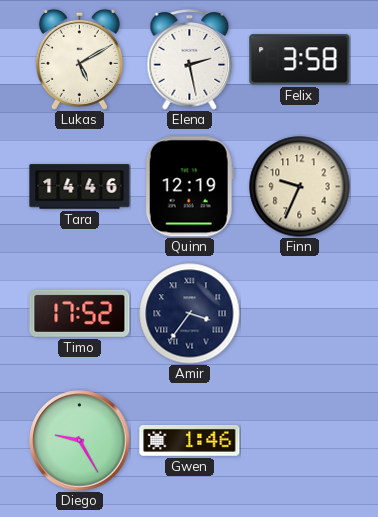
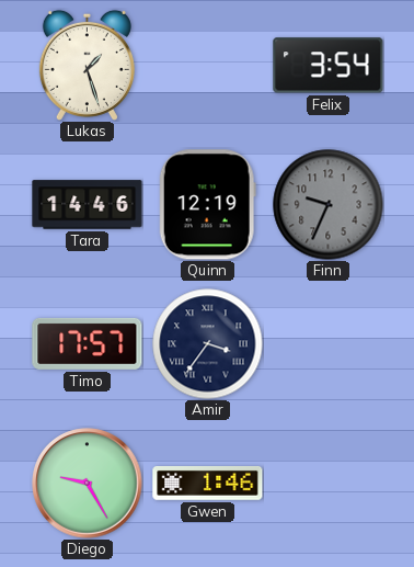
Lukas: 5:10 -> 1:27 (87, 65)
Elena: 2:28 -> none (190, 60)
Felix: 3:58 -> 3:54 (329, 66)
Finn dial: cream -> grey (329, 205)
Timo: 17:52 -> 17:57 (88, 343)
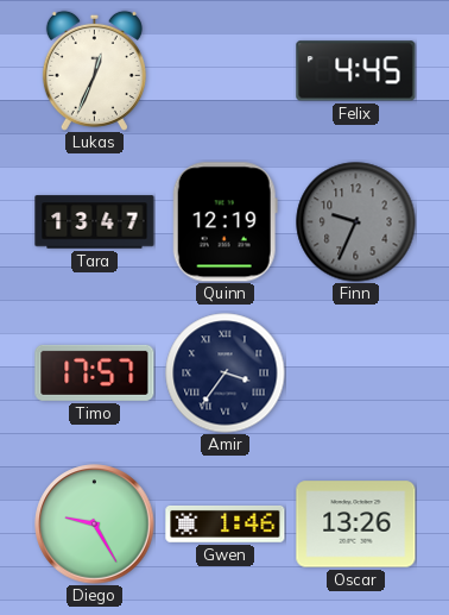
Lukas: 1:27 -> 12:34 (94, 70)
Felix: 3:54 -> 4:45 (356, 71)
Tara: 14:46 -> 13:47 (95, 222)
Oscar: none -> 13:26 (356, 525)
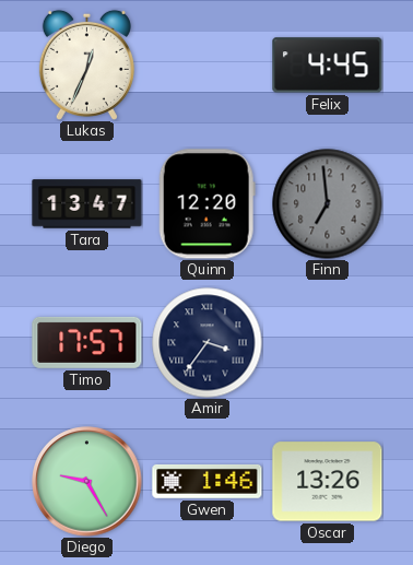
Quinn: 12:19 -> 12:20 (206, 204)
Finn: 9:34 -> 6:59 (328, 204)
